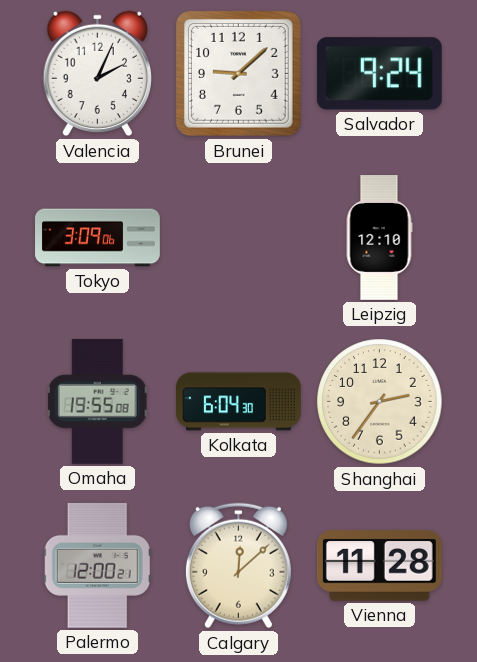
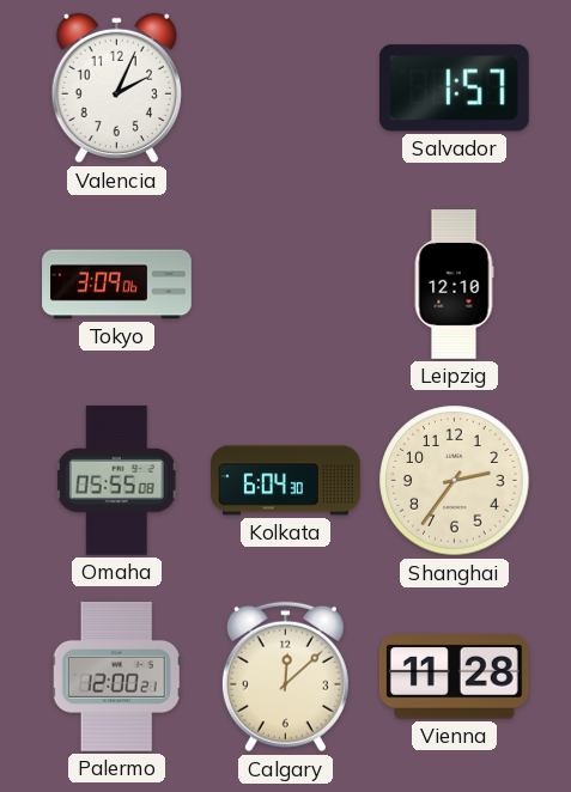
Brunei: 9:08 -> none (238, 73)
Salvador: 9:24 -> 1:57 (454, 89)
Omaha: 19:55 -> 05:55 (117, 480)
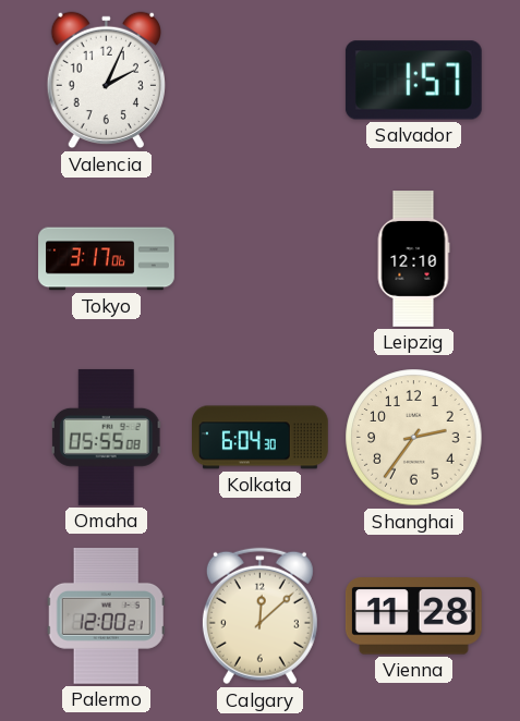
Tokyo: 3:09 -> 3:17 (107, 259)
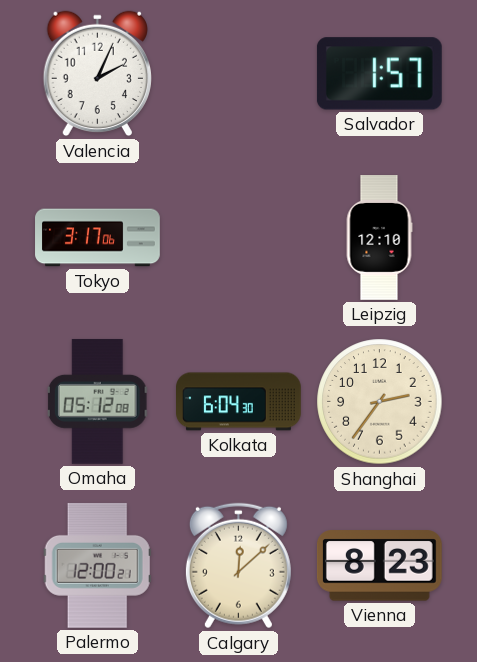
Omaha: 05:55 -> 05:12 (98, 401)
Vienna: 11:28 -> 8:23 (379, 566)
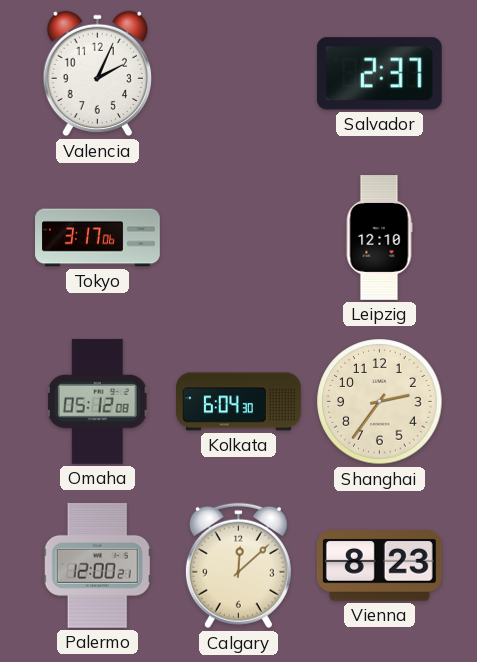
Salvador: 1:57 -> 2:37 (379, 74)
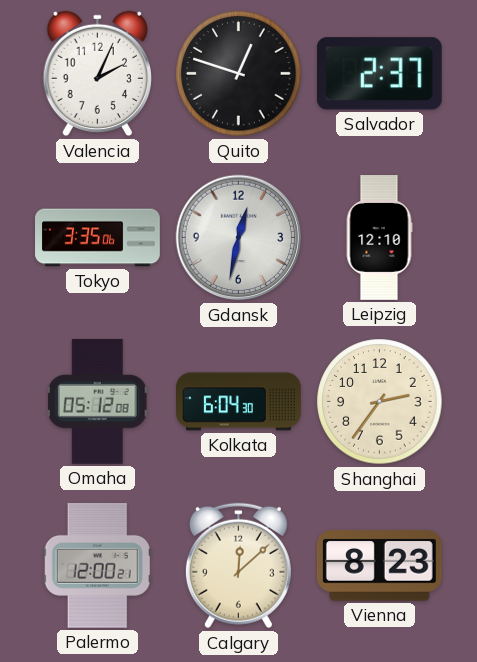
Quito: none -> 12:48 (239, 74)
Tokyo: 3:17 -> 3:35 (98, 238)
Gdansk: none -> 12:32 (239, 238)
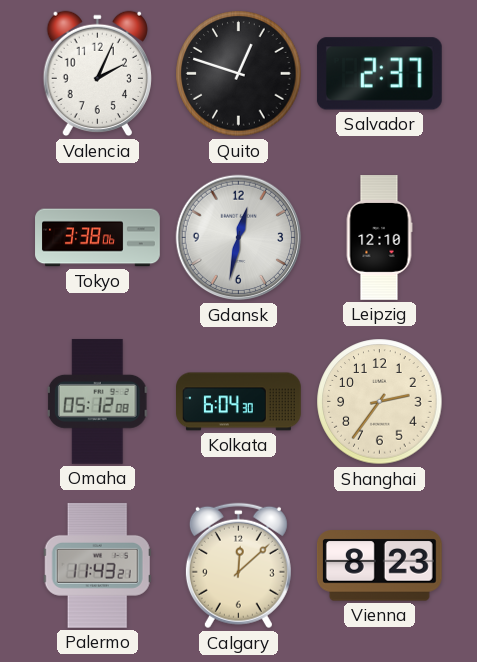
Tokyo: 3:35 -> 3:38 (98, 238)
Palermo: 12:00 -> 11:43 (97, 565)
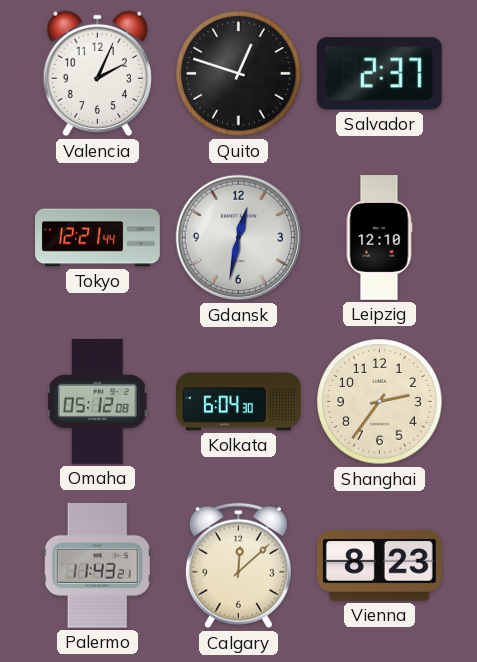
Tokyo: 3:38 -> 12:21 (98, 238)
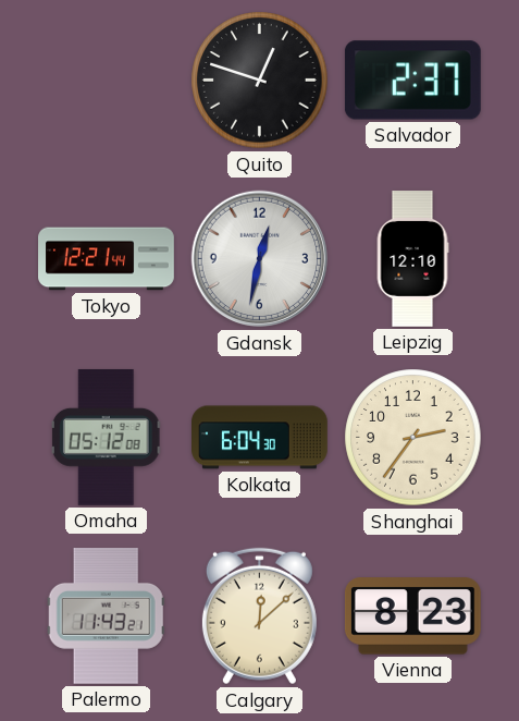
Valencia: 2:04 -> none (97, 74)
